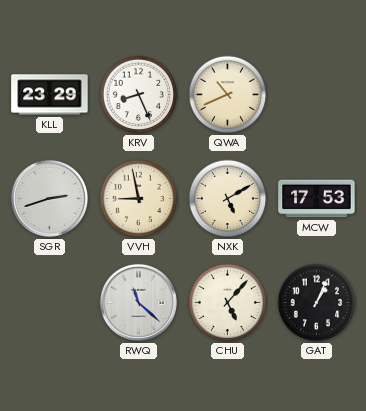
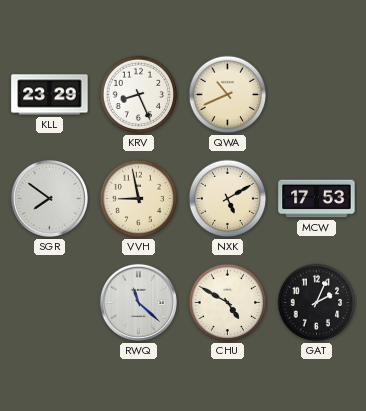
SGR: 2:42 -> 7:51 (49, 198)
CHU: 5:07 -> 4:50 (228, 303)
GAT: 1:04 -> 2:04 (317, 303)
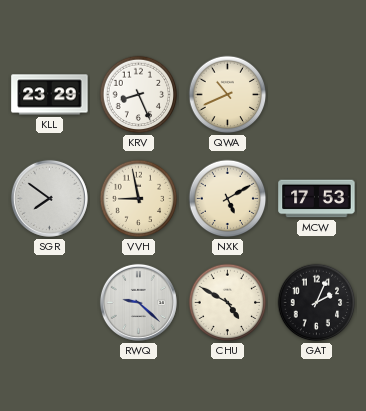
RWQ: 11:22 -> 9:22 (138, 302)
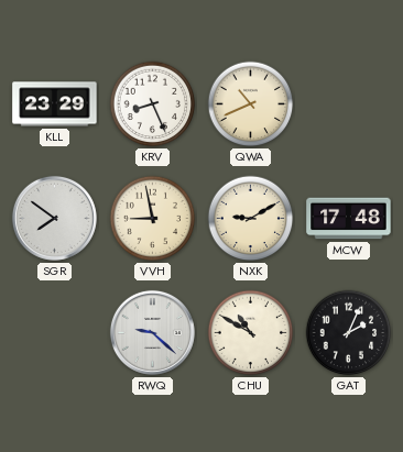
NXK: 5:10 -> 9:10 (251, 219)
MCW: 17:53 -> 17:48 (349, 219)
CHU: 4:50 -> 10:50 (251, 333)
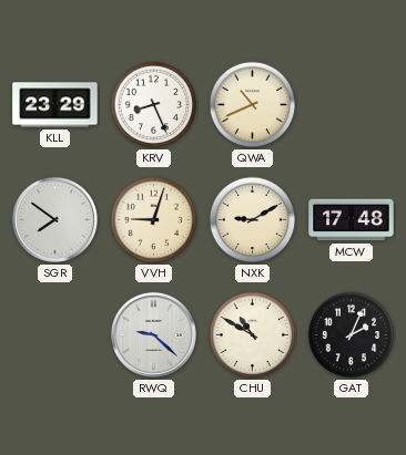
VVH: 8:58 -> 9:03 (154, 220)
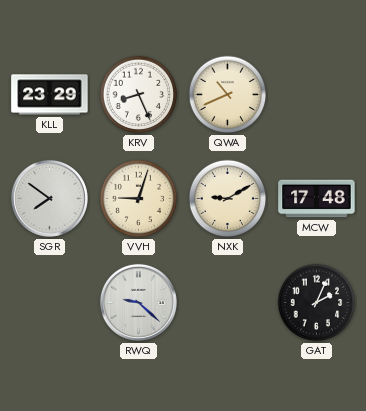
CHU: 10:50 -> none (253, 335)
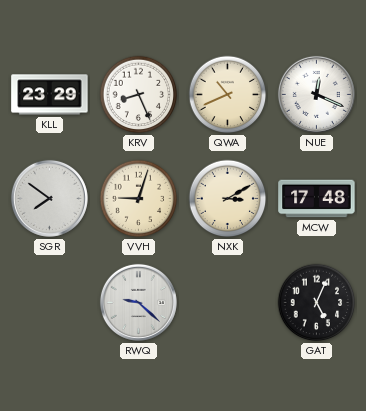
NUE: none -> 12:19 (316, 94)
NXK: 9:10 -> 3:10 (228, 199)
GAT: 2:04 -> 5:04 (317, 303)
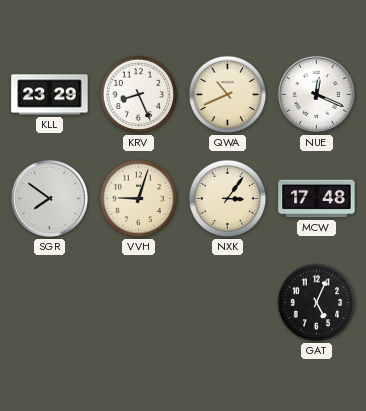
NXK: 3:10 -> 3:06 (228, 199)
RWQ: 9:22 -> none (138, 302)
